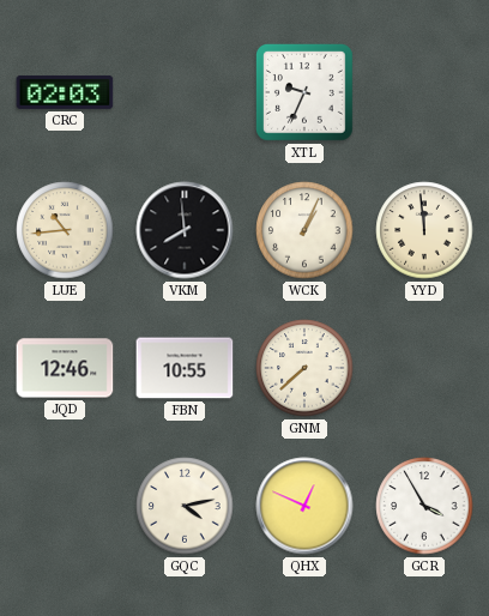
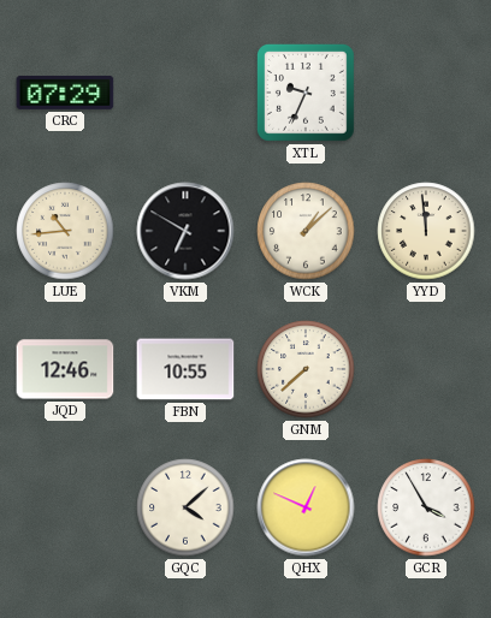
CRC: 02:03 -> 07:29 (65, 93)
VKM: 7:59 -> 6:50 (185, 231)
WCK: 1:04 -> 1:08 (306, 231)
GQC: 4:13 -> 4:08 (185, 507)
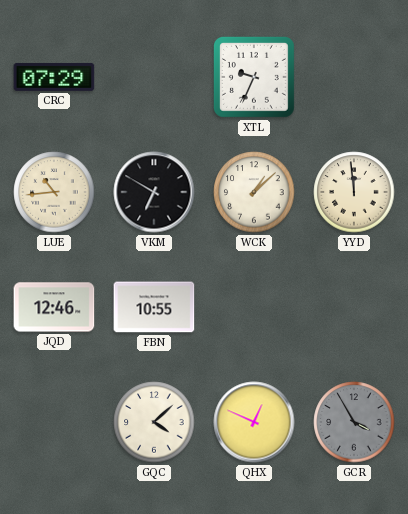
GNM: 7:38 -> none (306, 369)
GCR dial: white -> grey (354, 422)
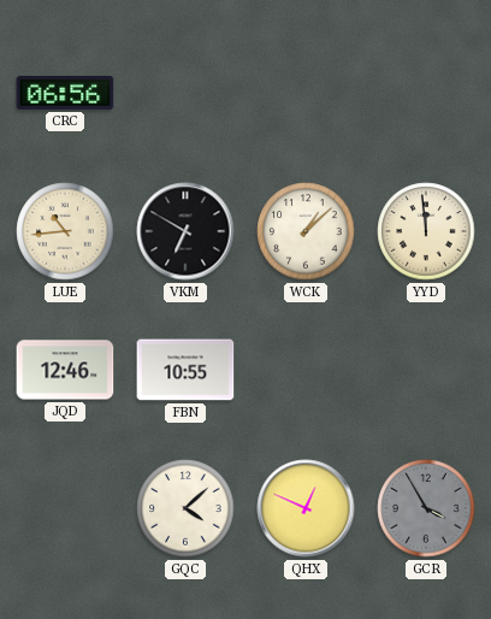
CRC: 07:29 -> 06:56 (65, 93)
XTL: 9:34 -> none (254, 77)
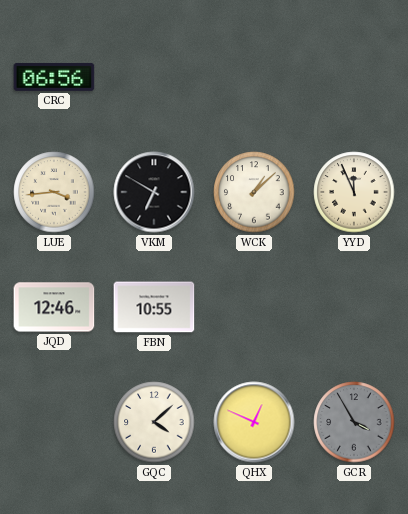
LUE: 10:44 -> 3:44 (54, 192)
YYD: 11:59 -> 11:56 (354, 192)
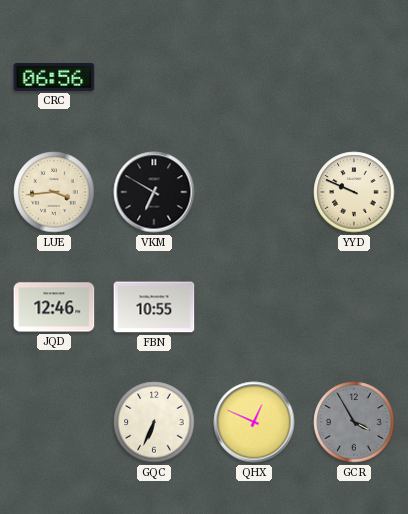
WCK: 1:08 -> none (254, 192)
YYD: 11:56 -> 9:49 (354, 192)
GQC: 4:08 -> 6:34 (154, 422)
